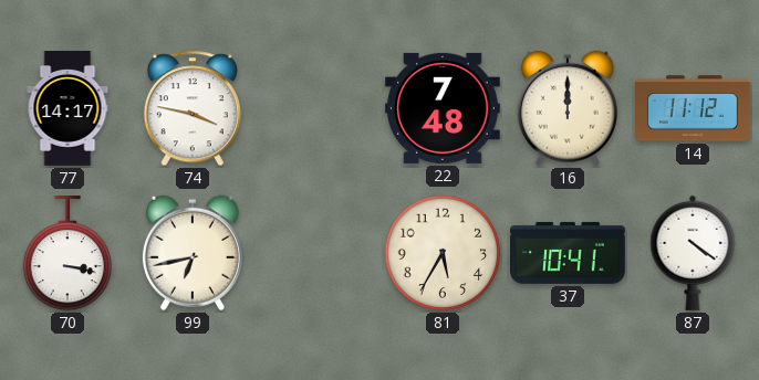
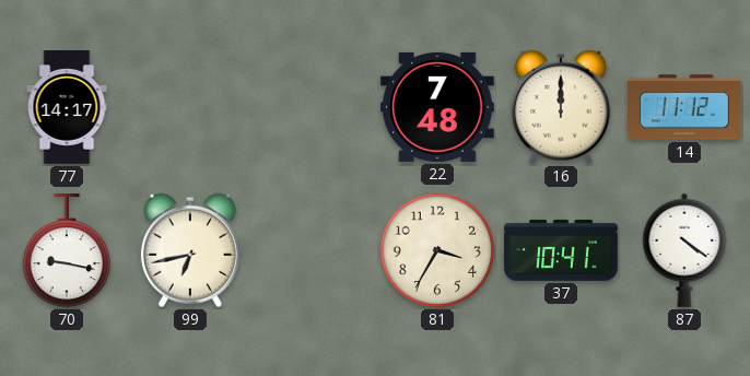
74: 3:47 -> none (193, 108)
70: 3:17 -> 9:17 (66, 250)
81: 5:35 -> 3:35 (437, 250)
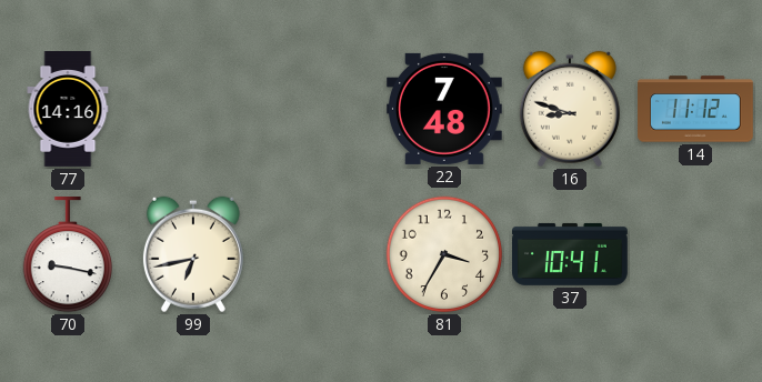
77: 14:17 -> 14:16 (68, 110)
16: 12:00 -> 8:48 (570, 109)
87: 4:21 -> none (684, 250)
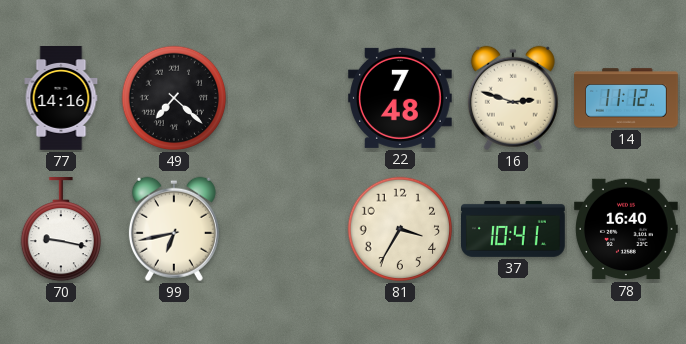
49: none -> 7:22 (174, 98)
16: 8:48 -> 2:48 (513, 98)
78: none -> 16:40 (627, 229)
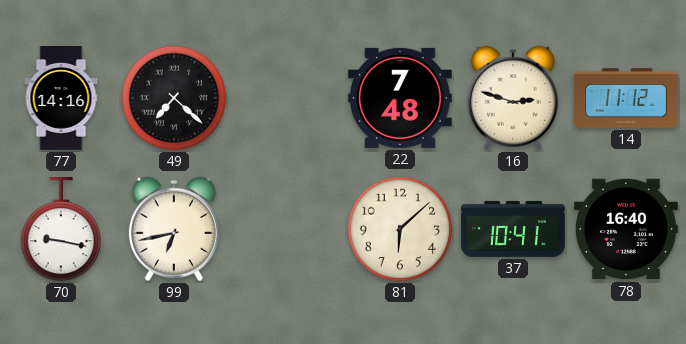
81: 3:35 -> 6:08 (400, 229)
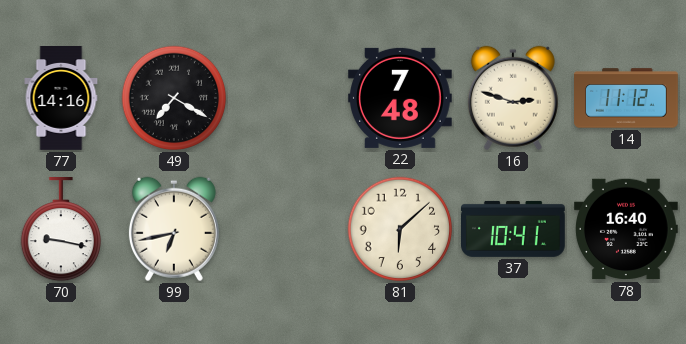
49: 7:22 -> 7:20 (174, 98)
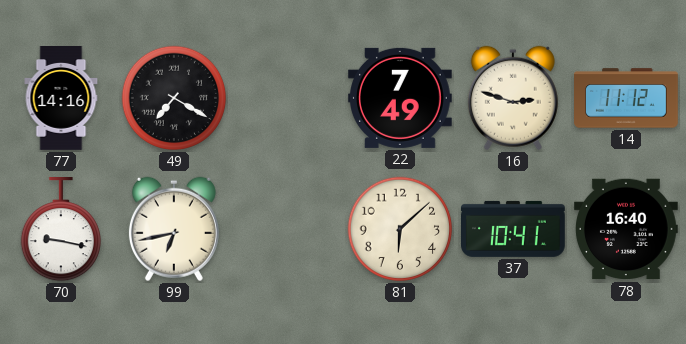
22: 7:48 -> 7:49 (400, 98)
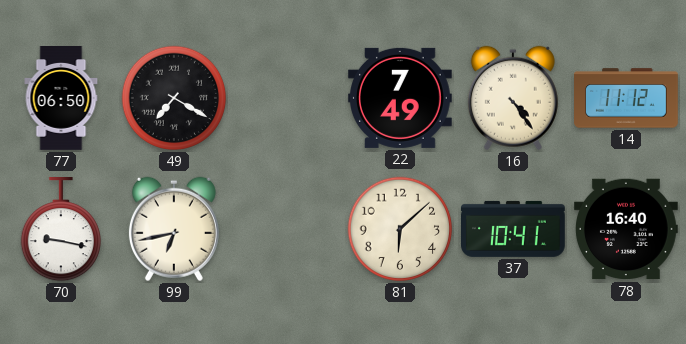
77: 14:16 -> 06:50 (61, 99)
16: 2:48 -> 4:24 (513, 98)
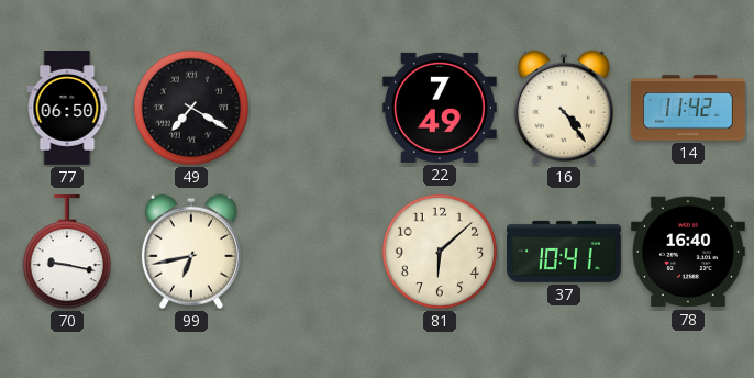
14: 11:12 -> 11:42 (689, 108)
